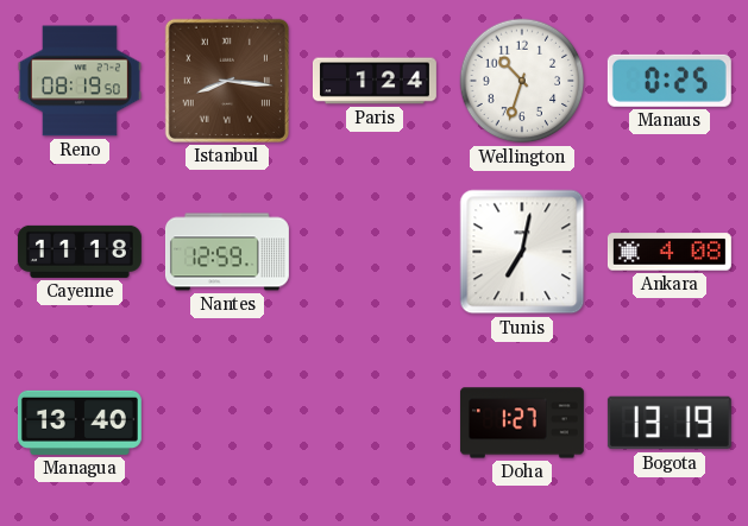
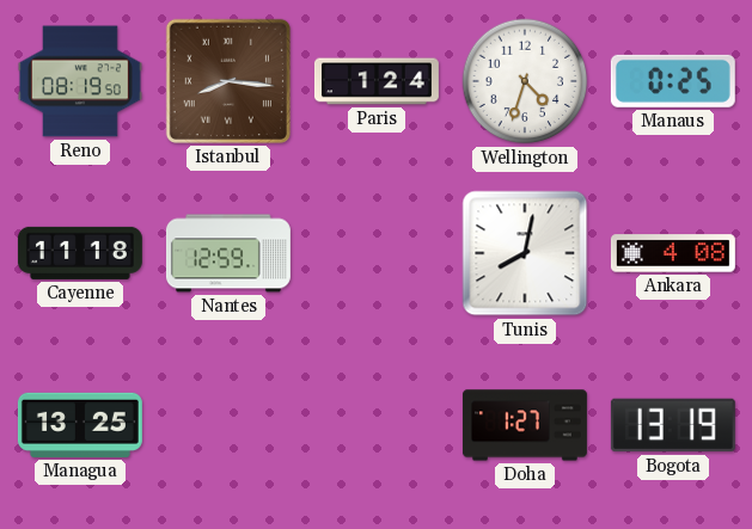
Wellington: 10:33 -> 4:33 (525, 81)
Tunis: 7:02 -> 8:02 (525, 253)
Managua: 13:40 -> 13:25 (80, 425)
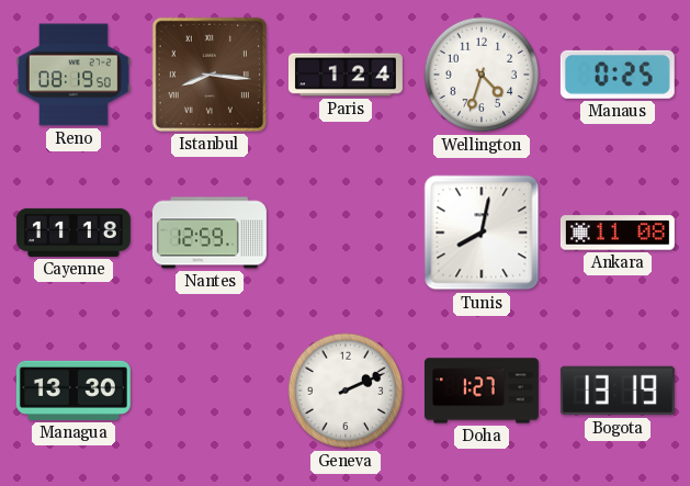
Ankara: 4:08 -> 11:08 (618, 233)
Managua: 13:25 -> 13:30 (73, 391)
Geneva: none -> 2:11 (346, 391)
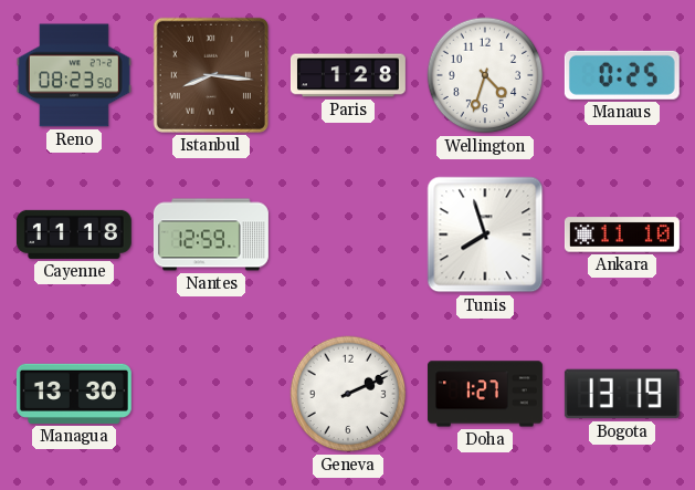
Reno: 08:19 -> 08:23 (74, 75)
Paris: 1:24 -> 1:28 (348, 75)
Tunis: 8:02 -> 7:57 (485, 234)
Ankara: 11:08 -> 11:10 (622, 234)
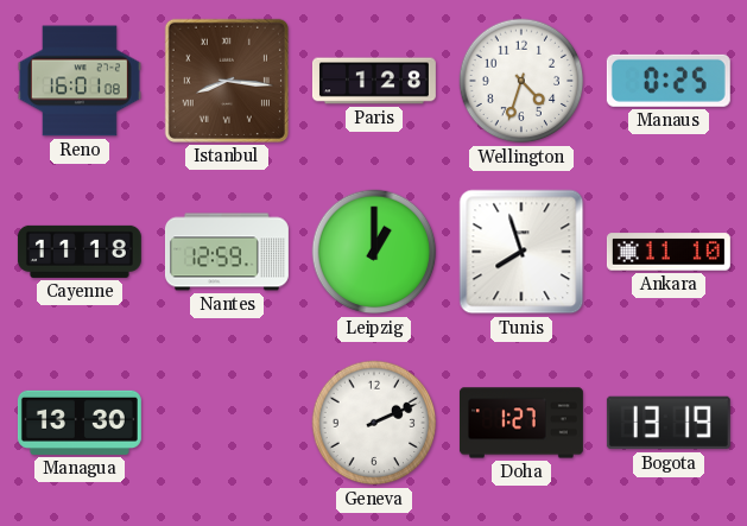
Reno: 08:23 -> 16:01 (80, 81)
Leipzig: none -> 1:00 (374, 252)
